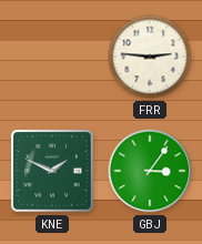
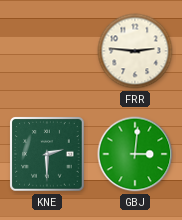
KNE: 1:49 -> 2:30 (47, 154)
GBJ: 3:06 -> 3:01 (135, 154)
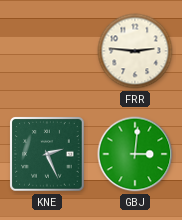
KNE: 2:30 -> 2:26 (47, 154)
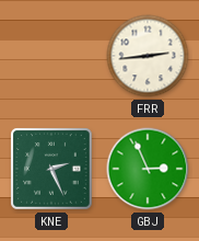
FRR: 2:46 -> 2:44 (148, 56)
GBJ: 3:01 -> 2:56 (148, 169)
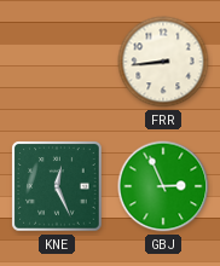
FRR: 2:44 -> 8:44 (163, 62)
KNE: 2:26 -> 12:26 (57, 186)
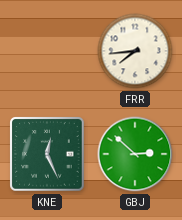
FRR: 8:44 -> 7:44 (135, 51)
GBJ: 2:56 -> 2:52 (135, 154)
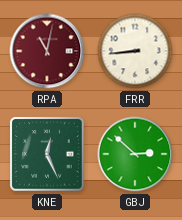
RPA: none -> 11:02 (47, 51)
FRR: 7:44 -> 8:44 (135, 51)
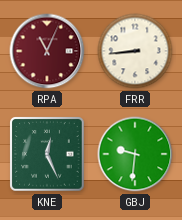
RPA: 11:02 -> 11:04 (47, 51)
GBJ: 2:52 -> 9:31 (135, 154)
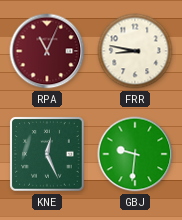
FRR: 8:44 -> 8:47 (135, 51)
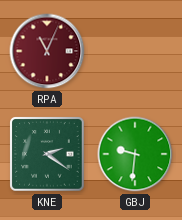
FRR: 8:47 -> none (135, 51)
KNE: 12:26 -> 2:21 (47, 154)
